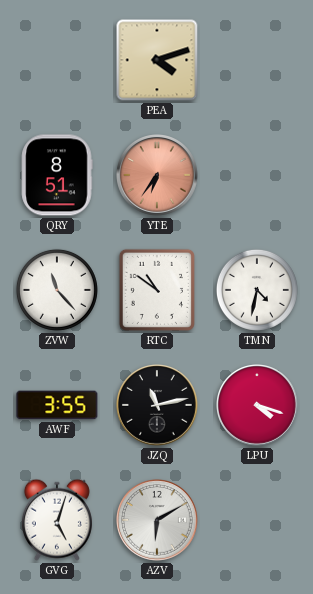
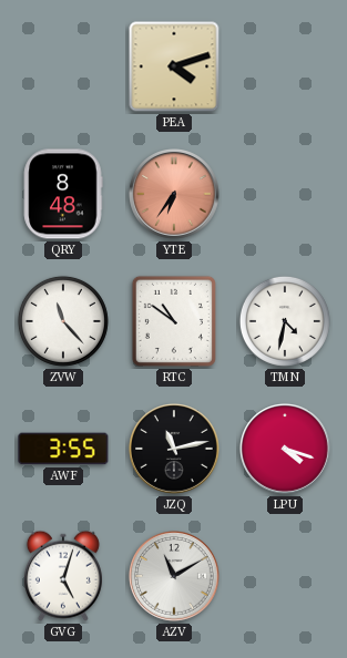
QRY: 8:51 -> 8:48 (63, 194)
AZV: 6:10 -> 11:10 (175, 577)
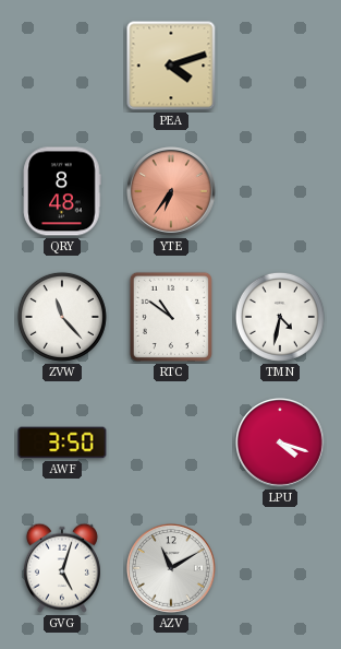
AWF: 3:55 -> 3:50 (62, 442)
JZQ: 11:13 -> none (175, 450)
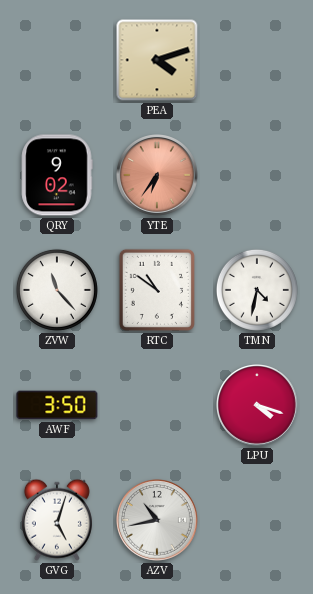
QRY: 8:48 -> 9:02 (57, 175)
AZV: 11:10 -> 10:43 (158, 521)
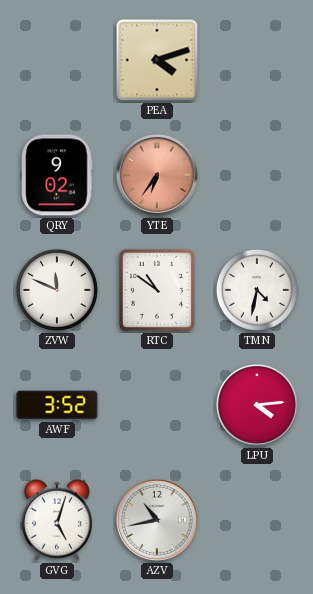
ZVW: 11:23 -> 11:49 (57, 290)
AWF: 3:50 -> 3:52 (57, 405)
LPU: 4:18 -> 4:14 (258, 406)
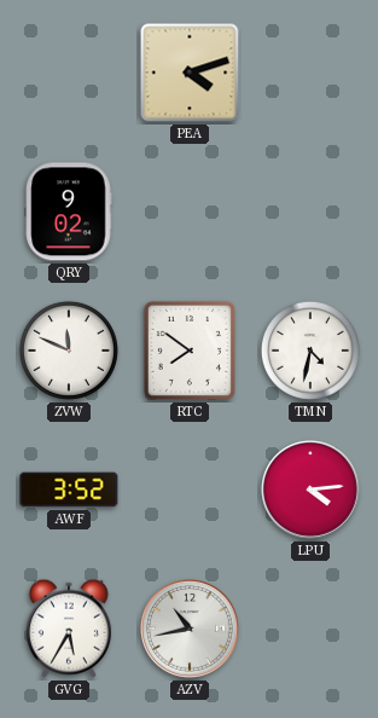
YTE: 6:36 -> none (158, 176)
RTC: 10:51 -> 7:51 (190, 351)
GVG: 5:03 -> 5:35 (69, 629)
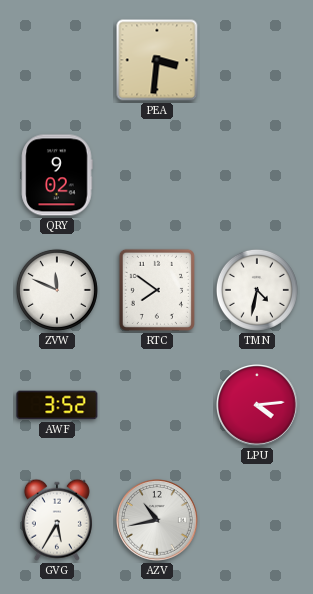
PEA: 4:12 -> 3:31 (157, 60)
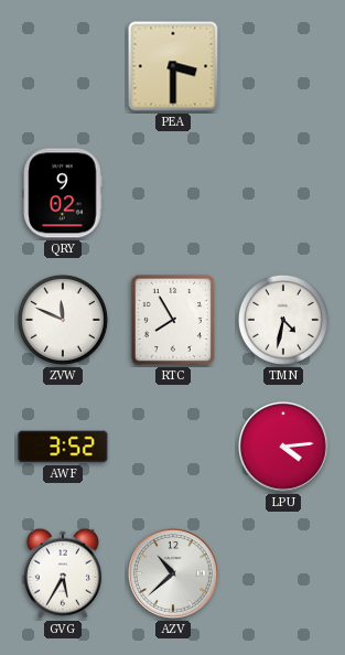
PEA: 3:31 -> 3:30 (173, 66)
RTC: 7:51 -> 7:55 (173, 320)
AZV: 10:43 -> 10:38 (174, 575)
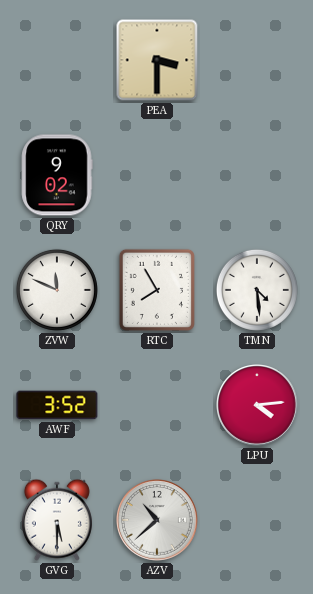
TMN: 4:32 -> 4:29 (257, 290)
GVG: 5:35 -> 5:30 (57, 520)
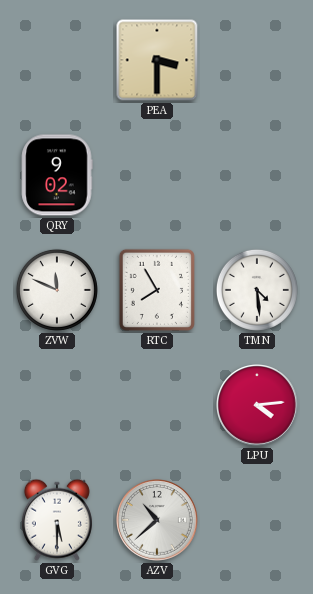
AWF: 3:52 -> none (57, 405)
